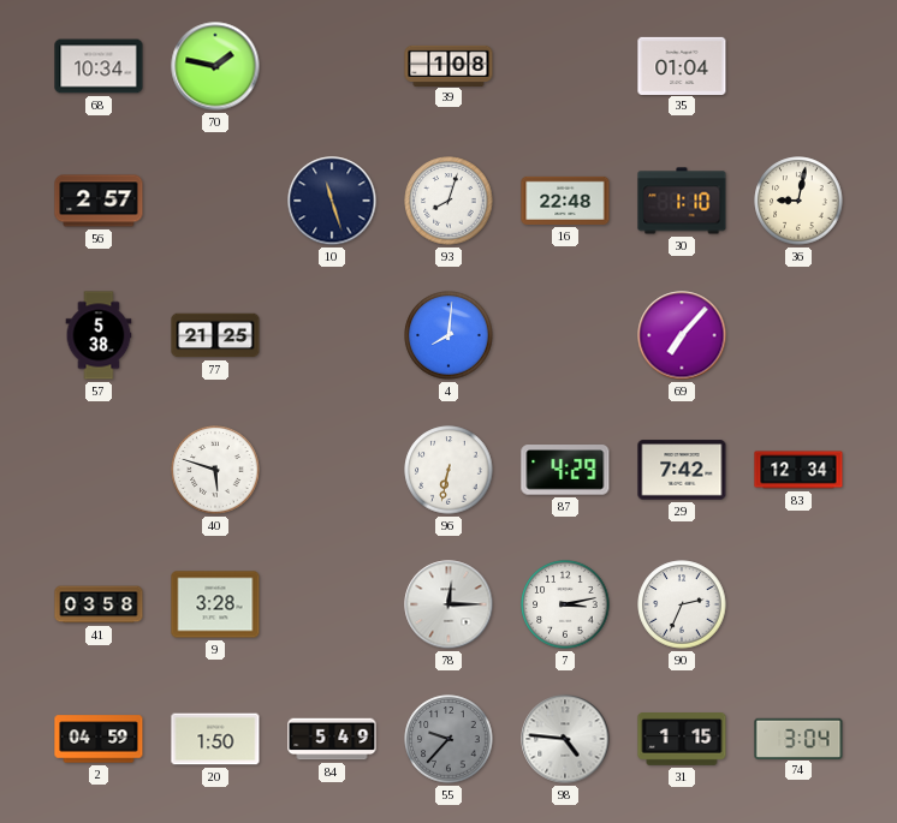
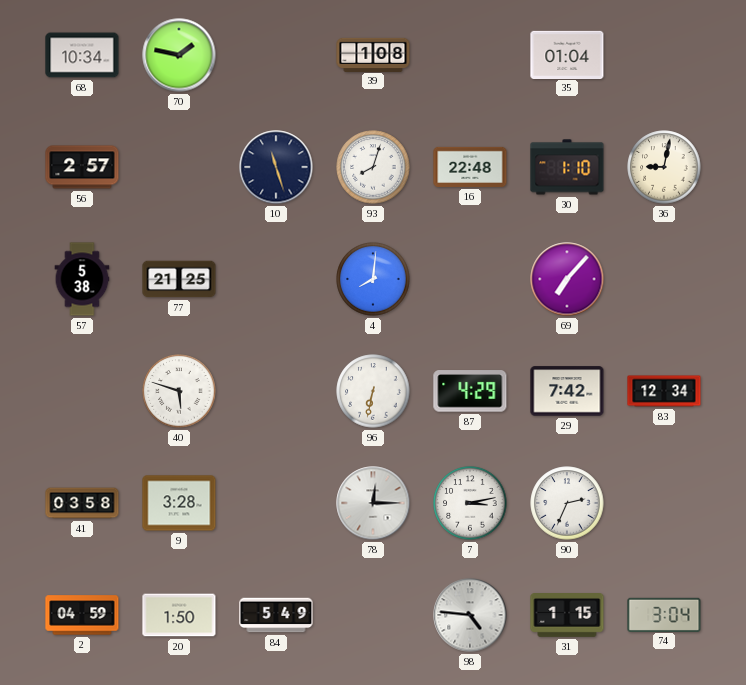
55: 9:37 -> none (448, 739)
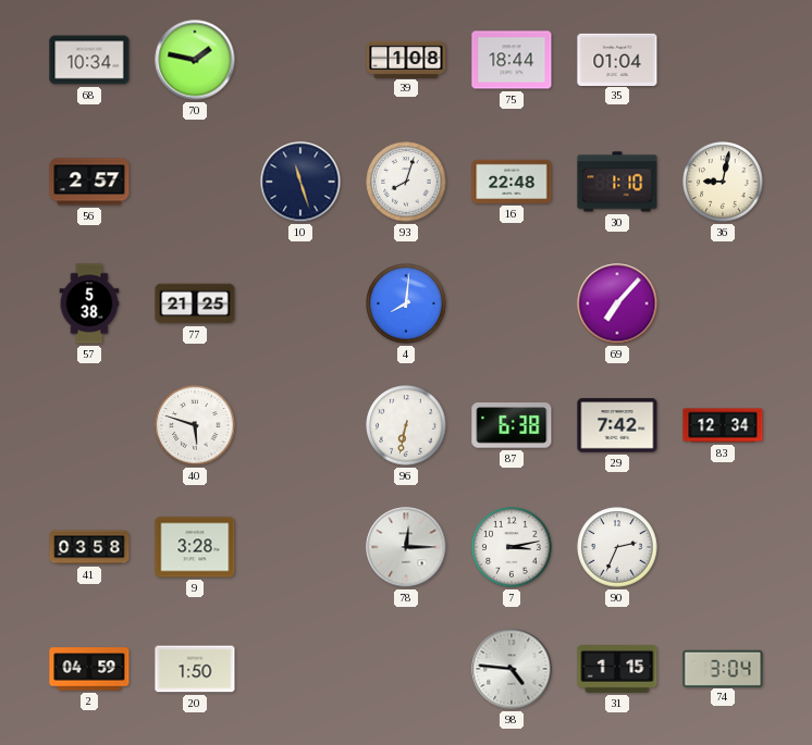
75: none -> 18:44 (512, 60)
87: 4:29 -> 6:38 (512, 425)
84: 5:49 -> none (276, 615)
